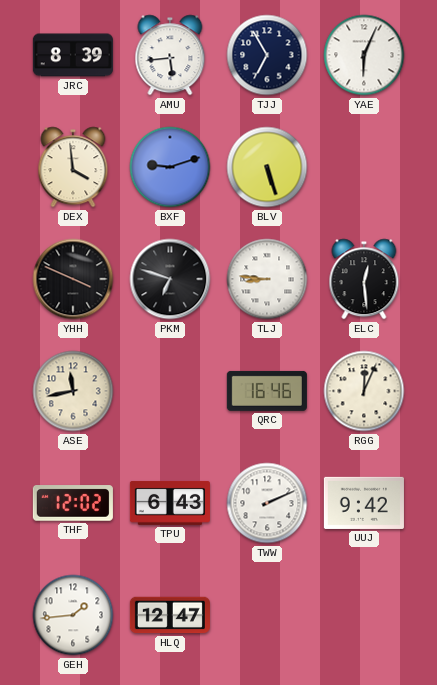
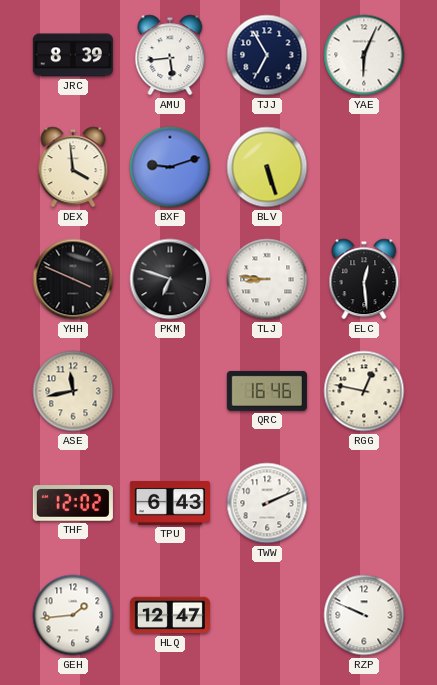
RGG: 12:04 -> 12:47 (364, 391)
UUJ: 9:42 -> none (364, 503)
RZP: none -> 9:49 (364, 615)
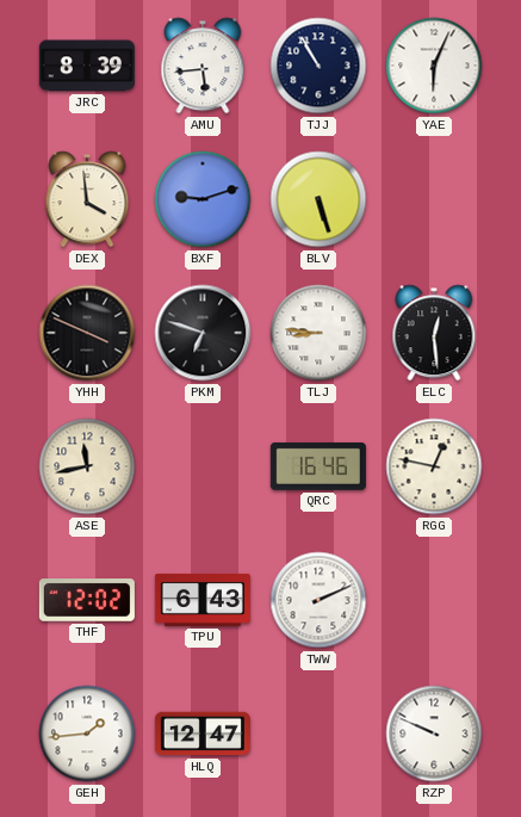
TJJ: 6:55 -> 10:55 (318, 66)
